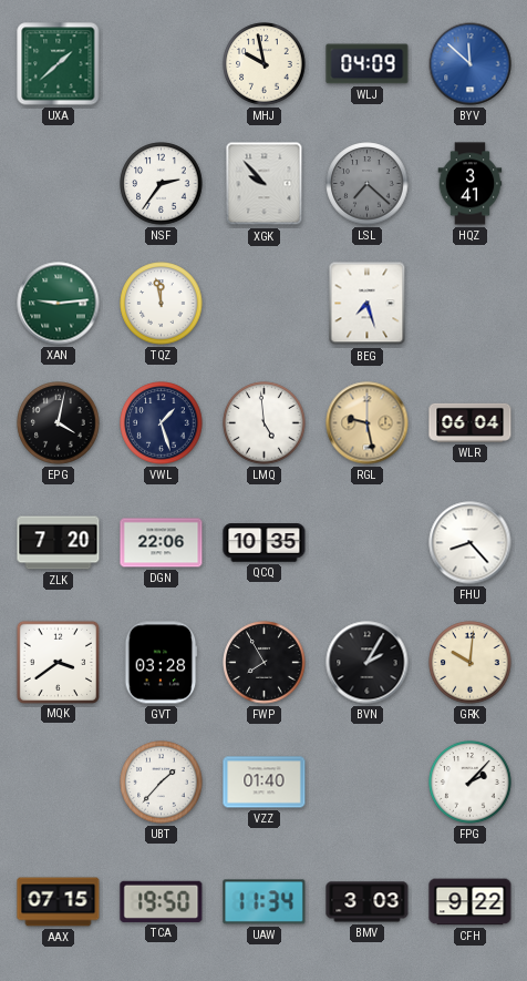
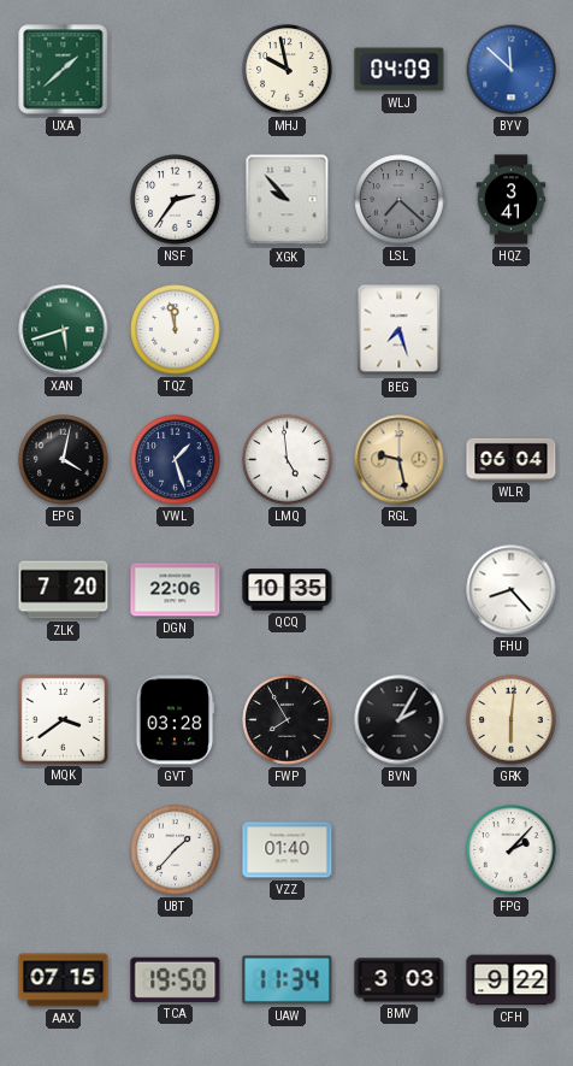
XAN: 9:14 -> 5:42 (64, 330)
GRK: 10:01 -> 6:01 (512, 720)
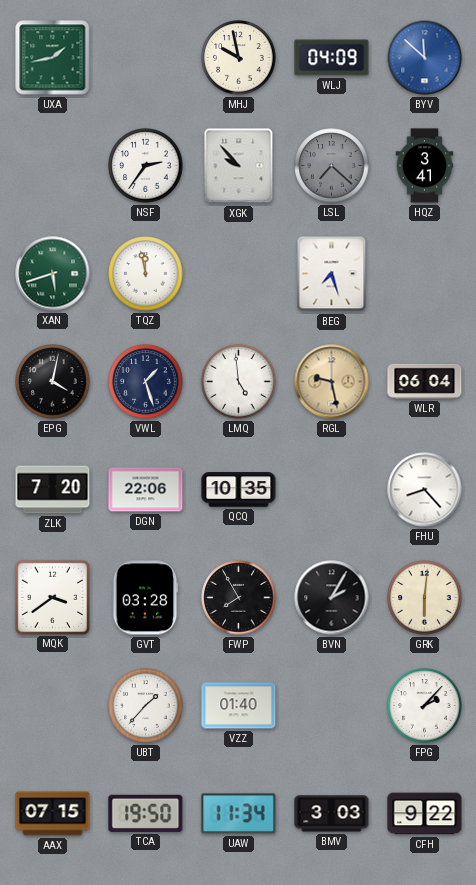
UXA: 1:38 -> 1:43 (53, 58)
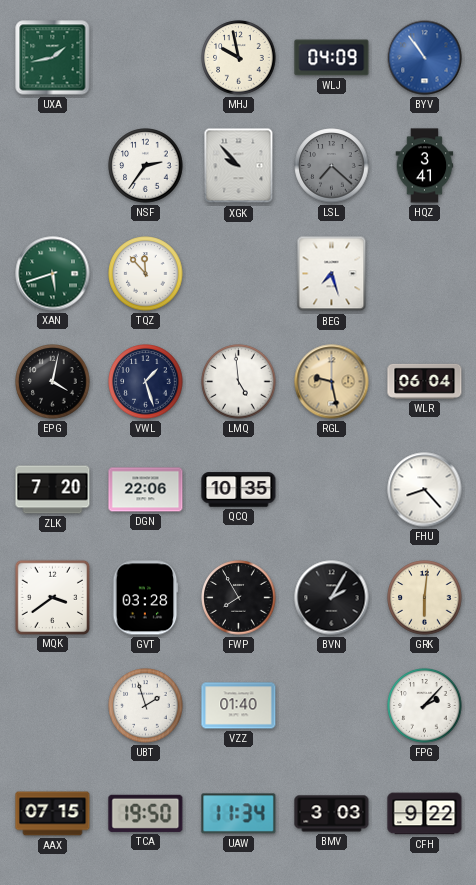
BYV: 11:52 -> 10:54 (425, 58)
TQZ: 11:58 -> 11:53 (146, 274)
UBT: 1:37 -> 1:57 (146, 706)
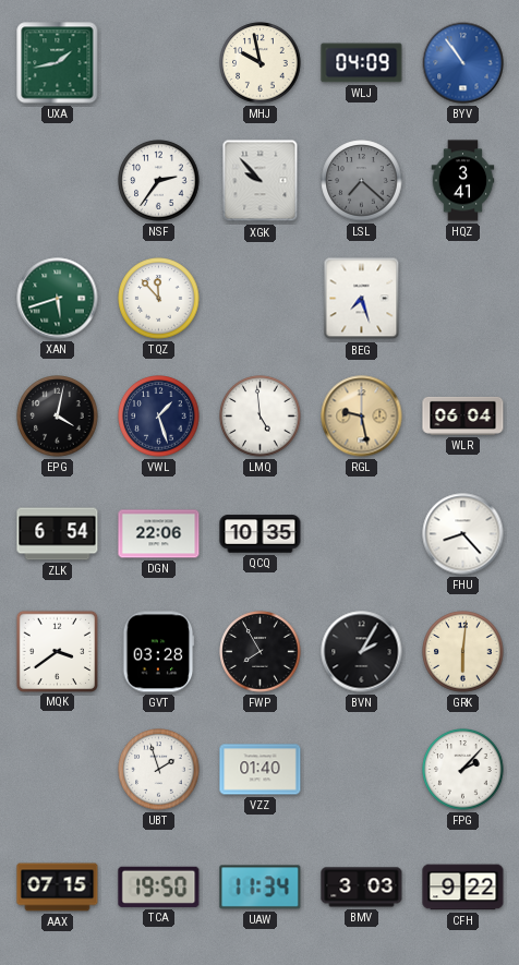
ZLK: 7:20 -> 6:54 (58, 534)
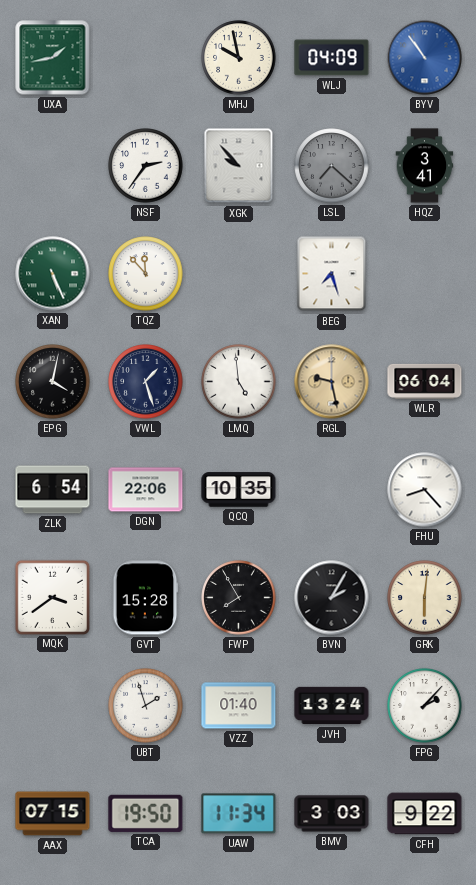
XAN: 5:42 -> 5:26 (53, 274)
GVT: 03:28 -> 15:28 (145, 598)
JVH: none -> 13:24 (332, 706)
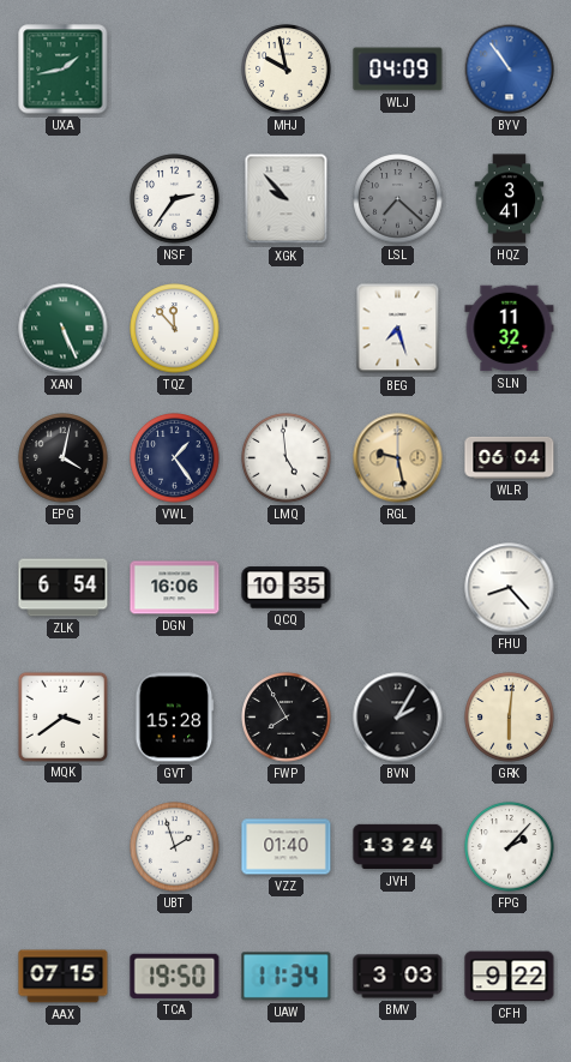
SLN: none -> 11:32 (510, 329)
VWL: 1:27 -> 1:24 (175, 458)
DGN: 22:06 -> 16:06 (175, 588)
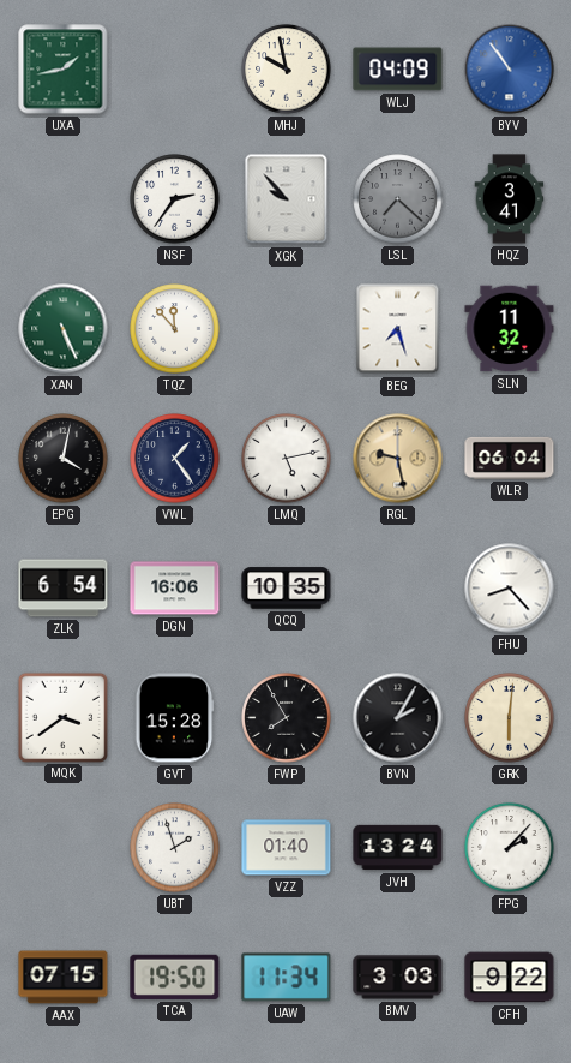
LMQ: 4:59 -> 5:13 (287, 459)
